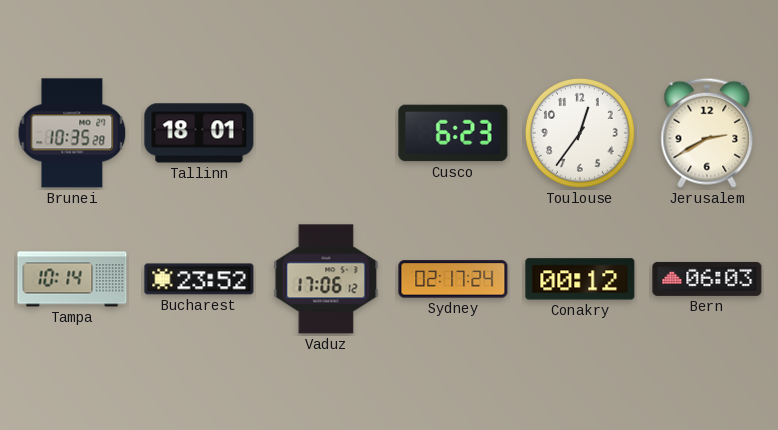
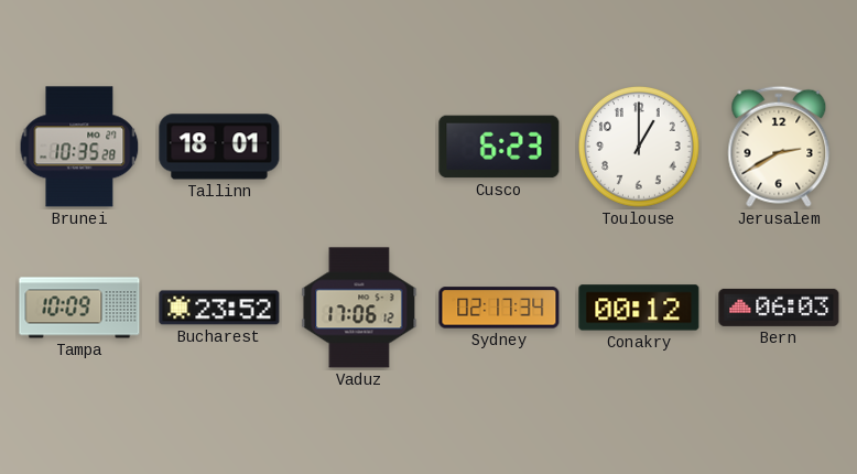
Toulouse: 12:36 -> 1:00 (639, 147)
Tampa: 10:14 -> 10:09 (79, 308)
Sydney: 02:17:24 -> 02:17:34 (499, 308)
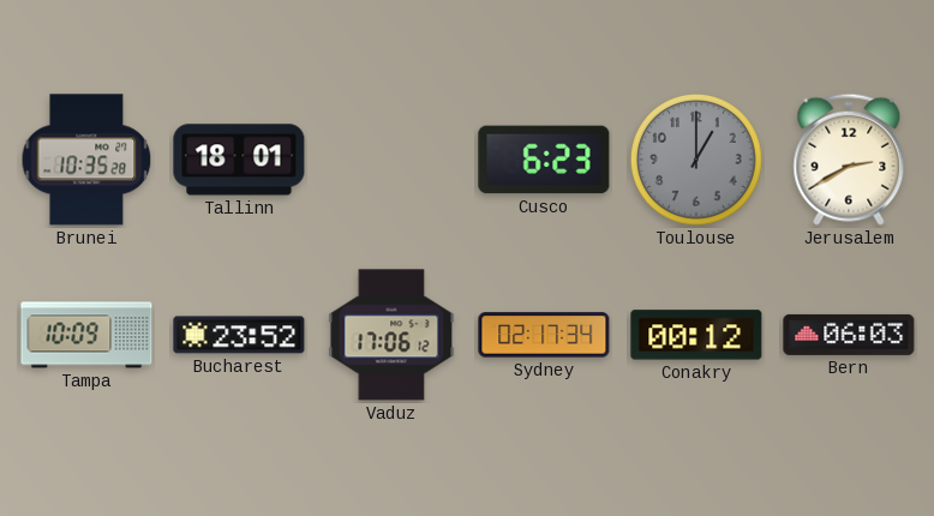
Toulouse dial: white -> grey (696, 160)
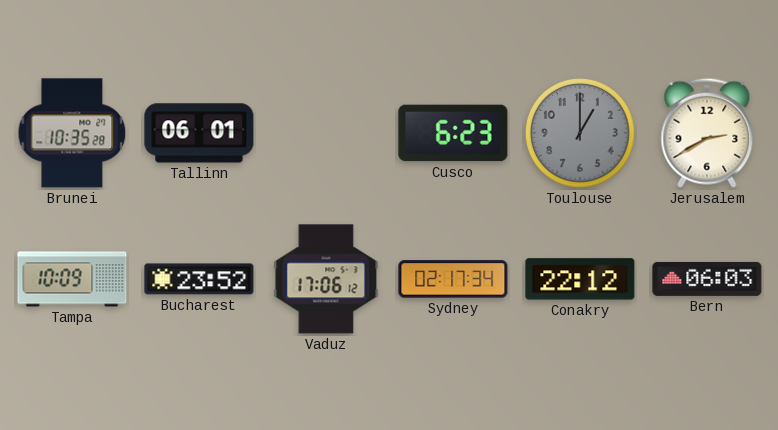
Tallinn: 18:01 -> 06:01 (199, 133)
Conakry: 00:12 -> 22:12 (580, 279)
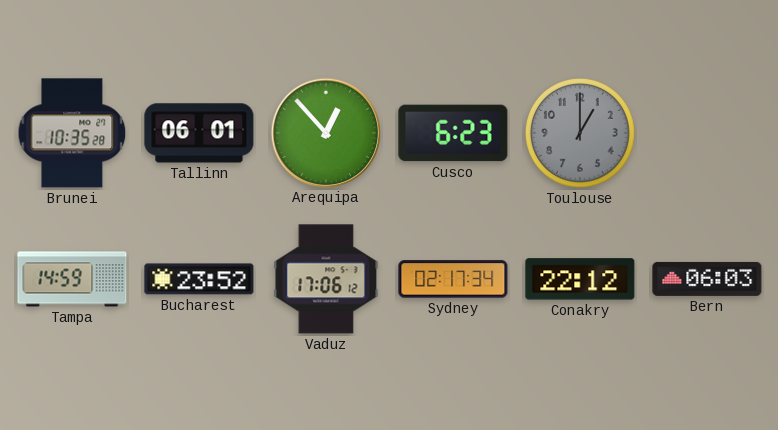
Arequipa: none -> 12:53 (325, 132)
Jerusalem: 2:40 -> none (707, 133)
Tampa: 10:09 -> 14:59 (72, 279)
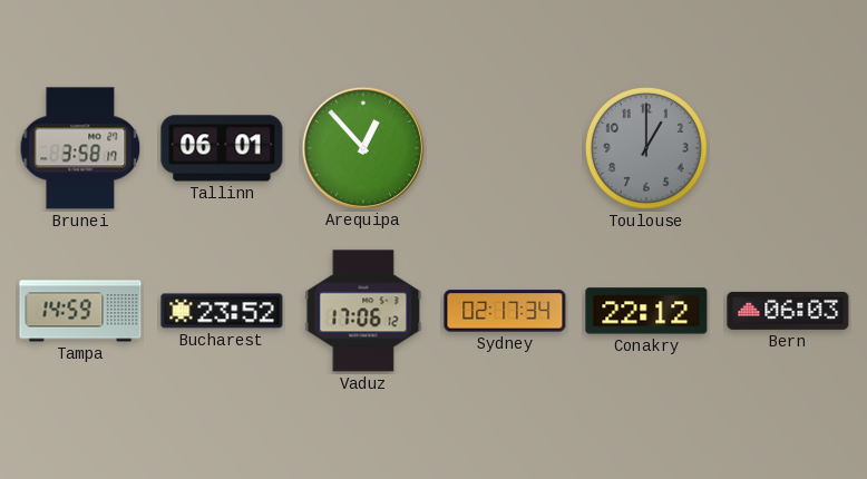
Brunei: 10:35 -> 3:58 (80, 148)
Cusco: 6:23 -> none (453, 133)
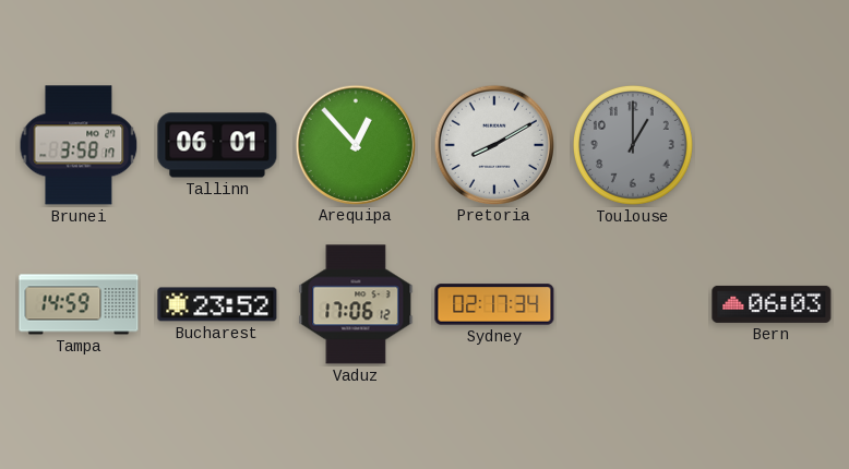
Pretoria: none -> 8:10 (493, 144)
Conakry: 22:12 -> none (646, 311)
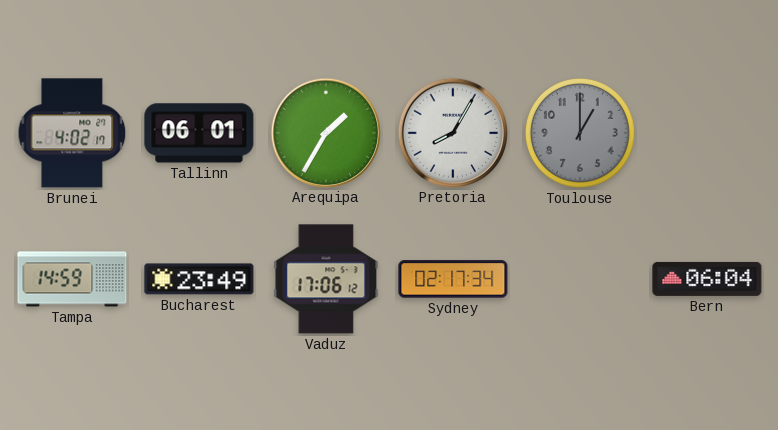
Brunei: 3:58 -> 4:02 (72, 133)
Arequipa: 12:53 -> 1:35 (325, 132)
Pretoria: 8:10 -> 8:05 (452, 132)
Bucharest: 23:52 -> 23:49 (199, 279)
Bern: 06:03 -> 06:04 (707, 279)
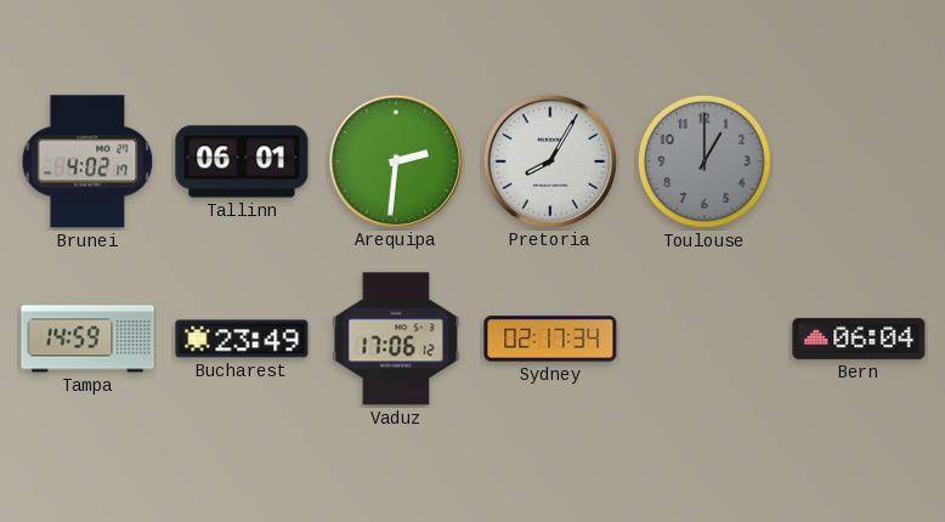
Arequipa: 1:35 -> 2:31 (395, 160)
